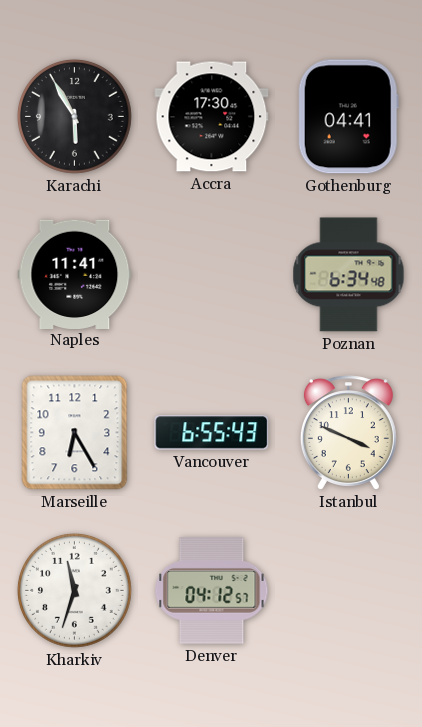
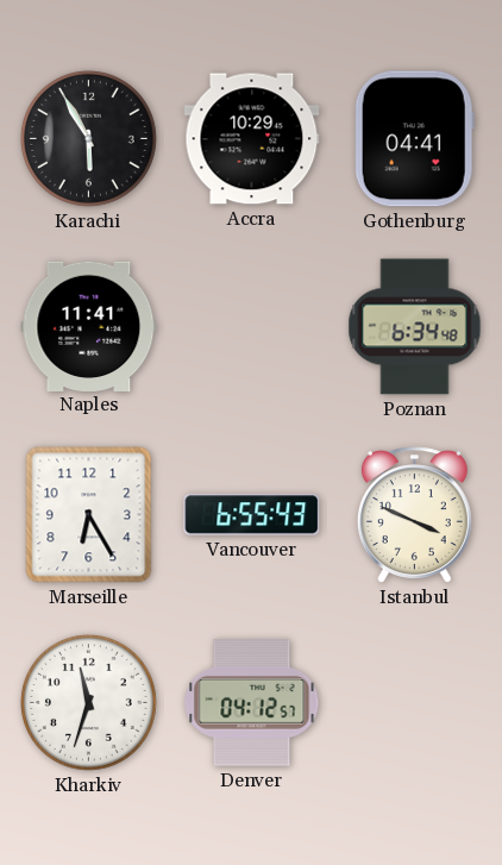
Accra: 17:30 -> 10:29 (252, 139)
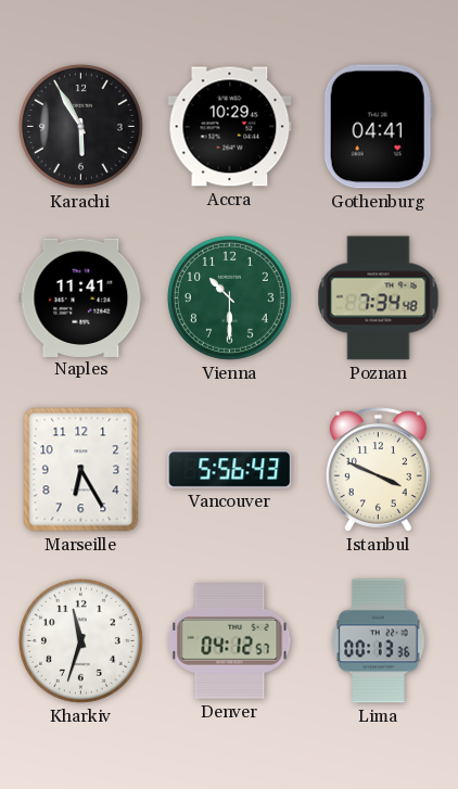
Vienna: none -> 10:30 (229, 297)
Poznan: 6:34 -> 7:34 (379, 298)
Vancouver: 6:55 -> 5:56 (230, 470)
Lima: none -> 00:13 (379, 641)
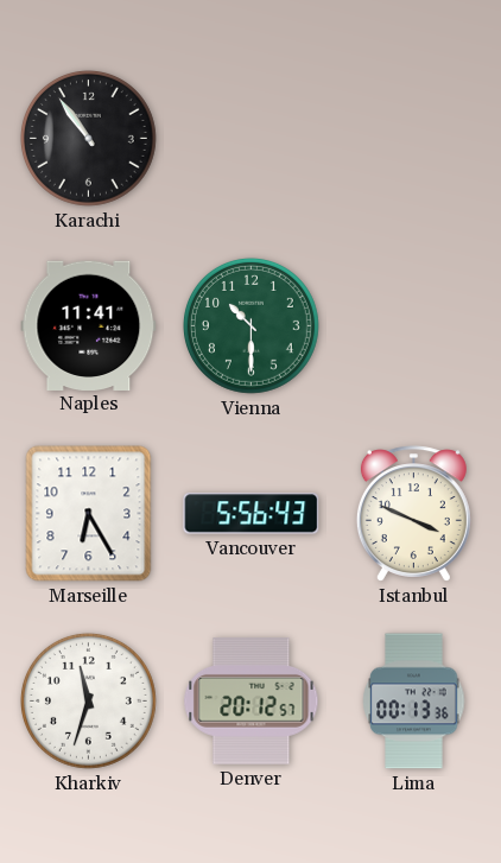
Karachi: 5:55 -> 10:54 (88, 138)
Accra: 10:29 -> none (230, 127)
Gothenburg: 04:41 -> none (378, 127)
Poznan: 7:34 -> none (379, 298)
Denver: 04:12 -> 20:12 (252, 702)
